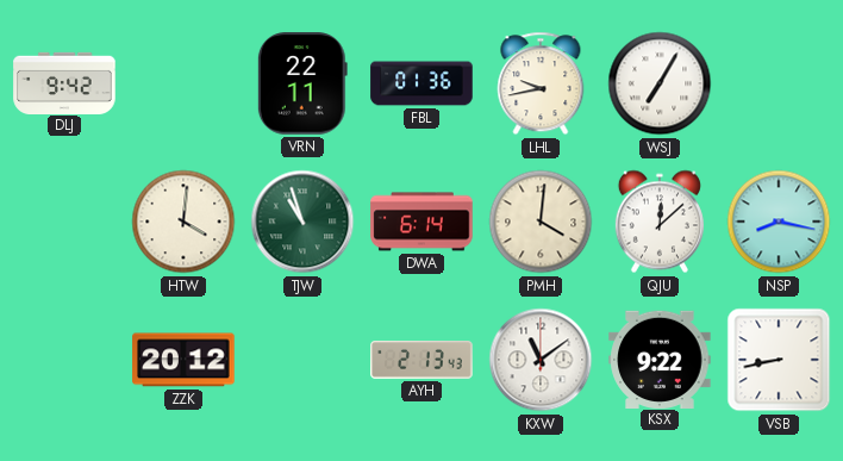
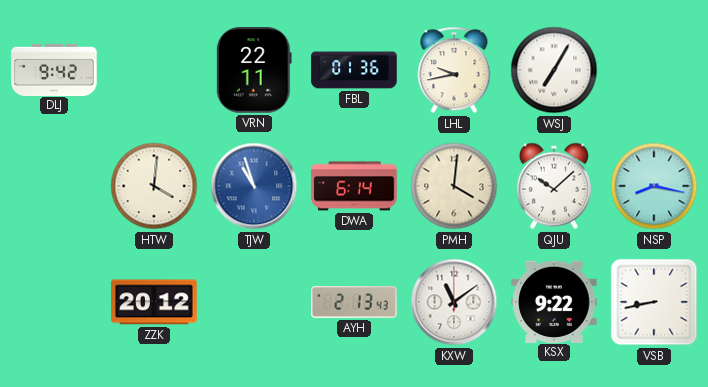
TJW dial: green -> blue (254, 186)
QJU: 12:08 -> 10:08 (554, 186)
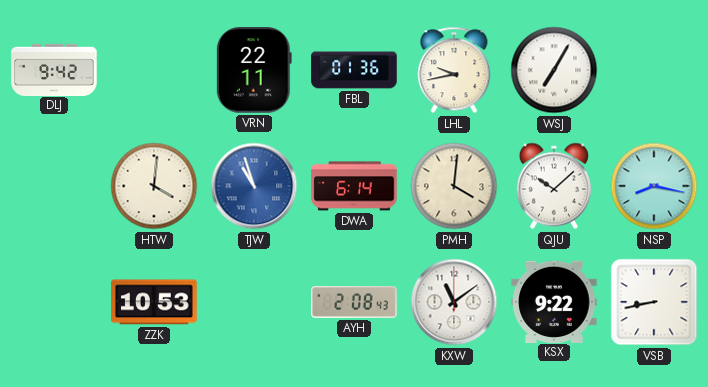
ZZK: 20:12 -> 10:53 (154, 302)
AYH: 2:13 -> 2:08 (354, 303)
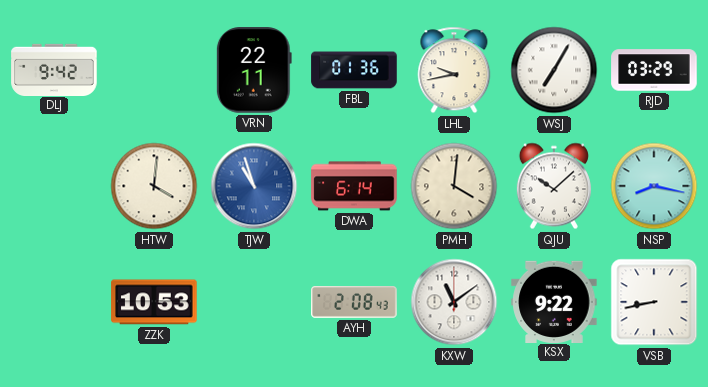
RJD: none -> 03:29 (654, 70)
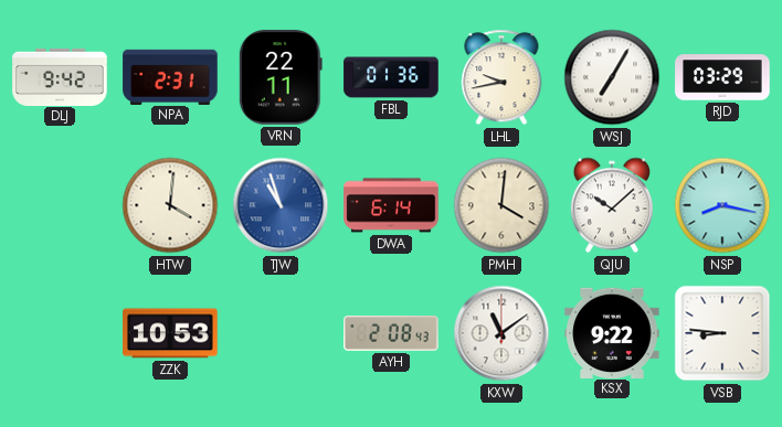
NPA: none -> 2:31 (170, 76)
VSB: 8:43 -> 8:46 (722, 333)
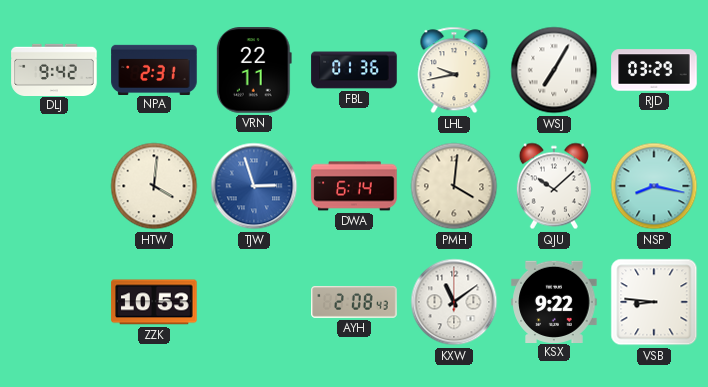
TJW: 10:57 -> 2:57 (254, 186)
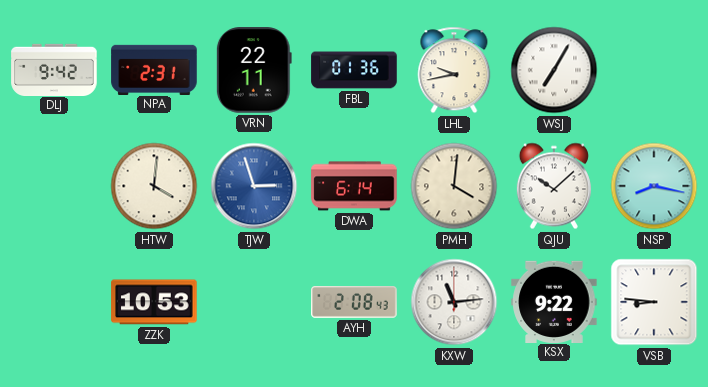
RJD: 03:29 -> none (654, 70)
KXW: 11:09 -> 11:14 (454, 302)
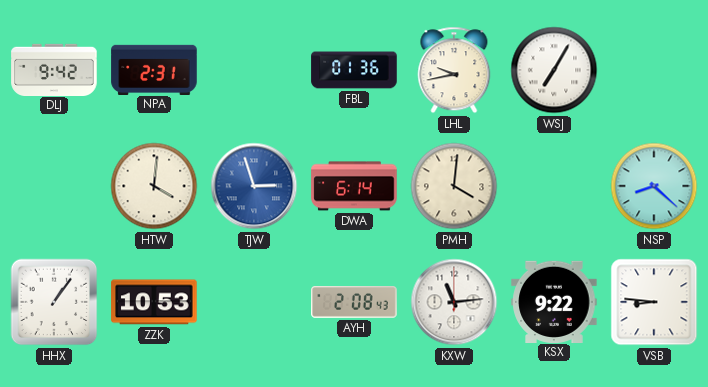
VRN: 22:11 -> none (254, 70)
QJU: 10:08 -> none (554, 186)
NSP: 8:17 -> 8:22 (654, 186)
HHX: none -> 1:06 (54, 302)
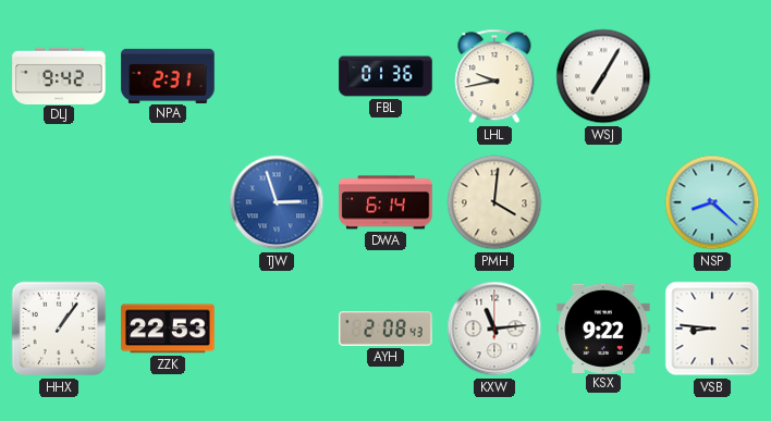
HTW: 4:01 -> none (154, 186)
ZZK: 10:53 -> 22:53 (168, 329)
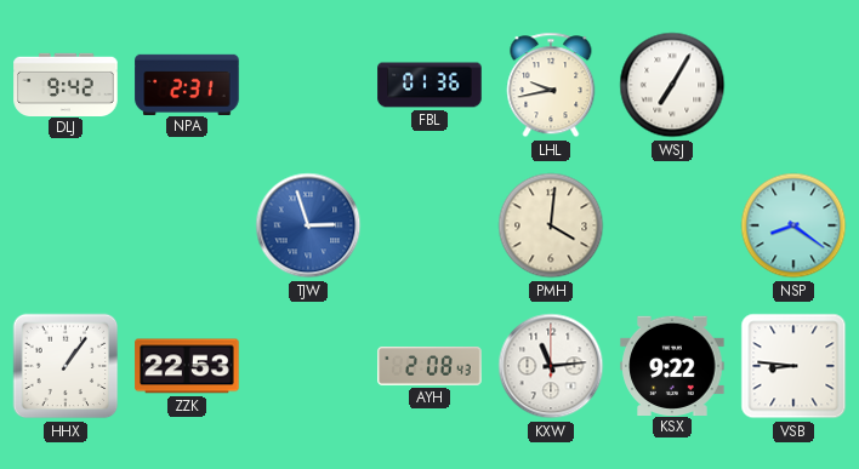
DWA: 6:14 -> none (385, 202)
NSP: 8:22 -> 8:21 (793, 225)
